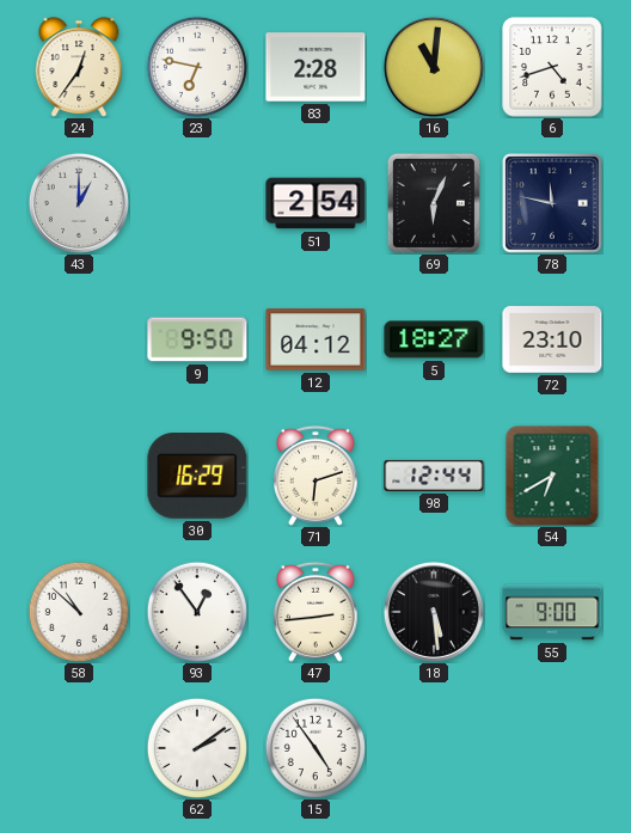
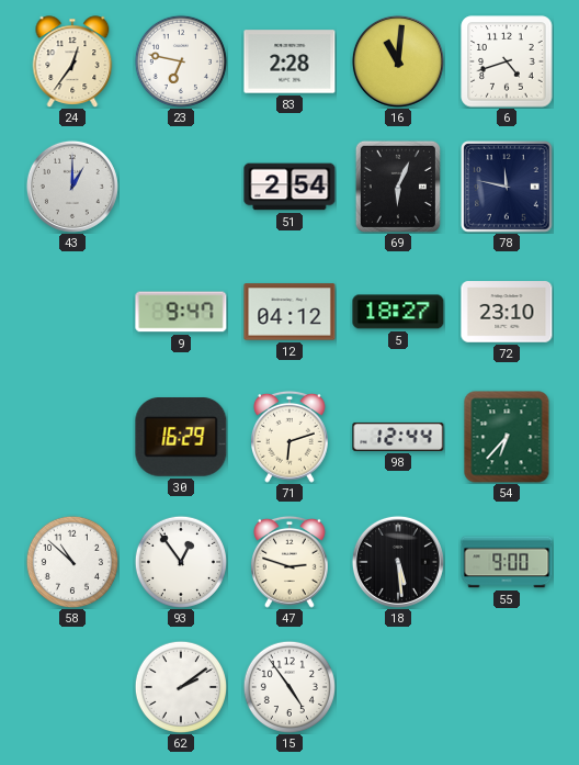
9: 9:50 -> 9:47 (181, 312)
54: 6:40 -> 6:37 (507, 437)
47: 2:44 -> 2:48 (291, 562)
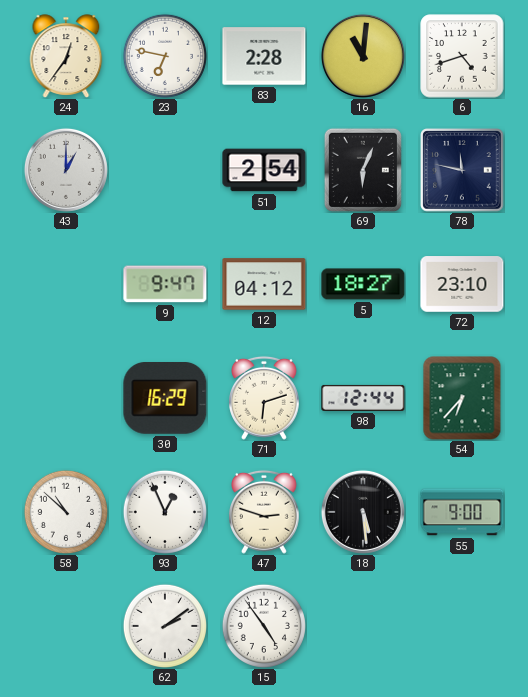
93: 12:54 -> 12:56 (164, 511)
